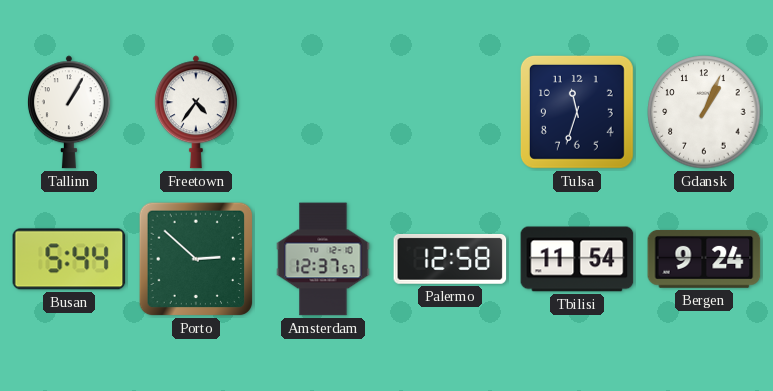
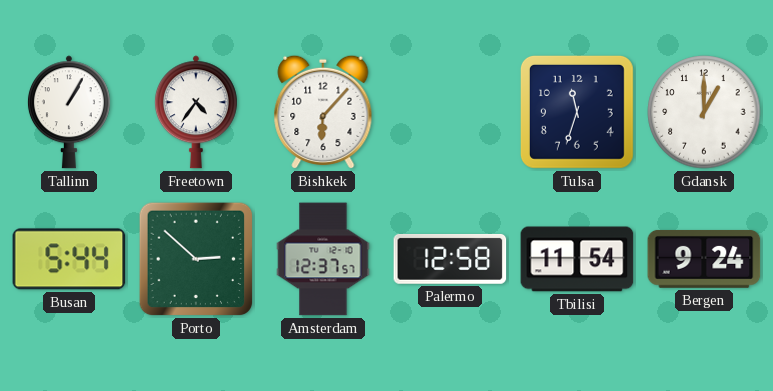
Bishkek: none -> 6:07 (323, 112)
Gdansk: 1:04 -> 1:00 (704, 112)
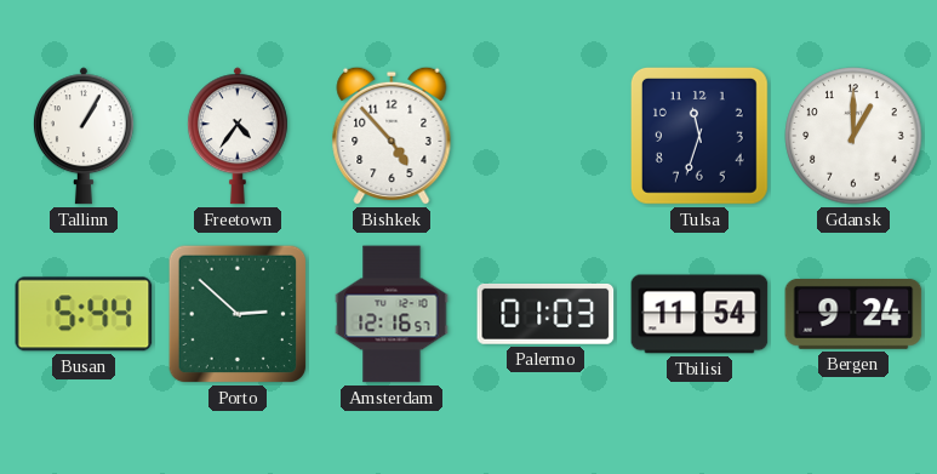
Bishkek: 6:07 -> 4:53 (392, 136)
Amsterdam: 12:37 -> 12:16 (392, 314)
Palermo: 12:58 -> 01:03 (545, 314)
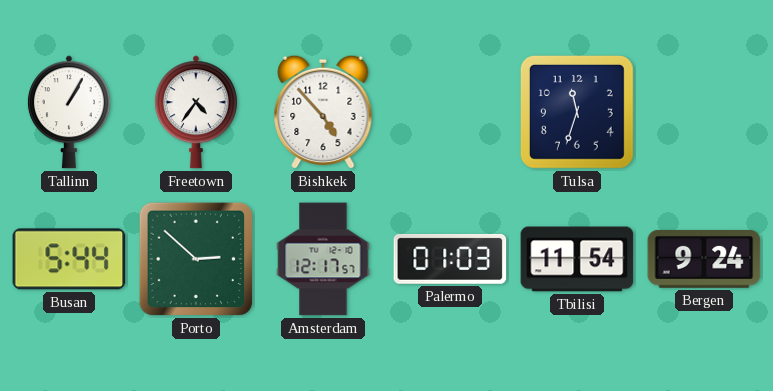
Gdansk: 1:00 -> none (853, 136)
Amsterdam: 12:16 -> 12:17 (323, 259)
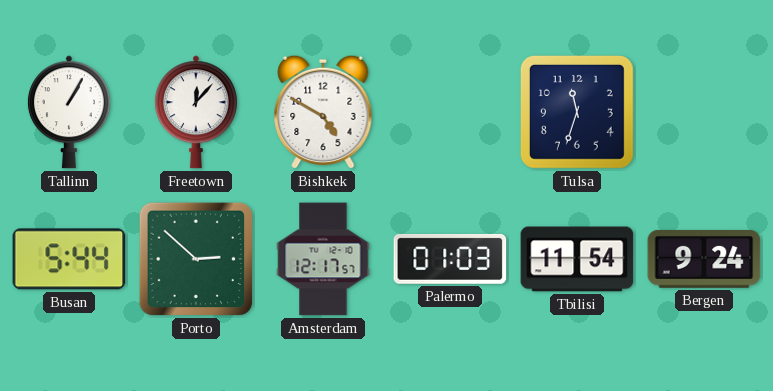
Freetown: 4:36 -> 12:07 (196, 112)
Bishkek: 4:53 -> 4:50 (323, 112)
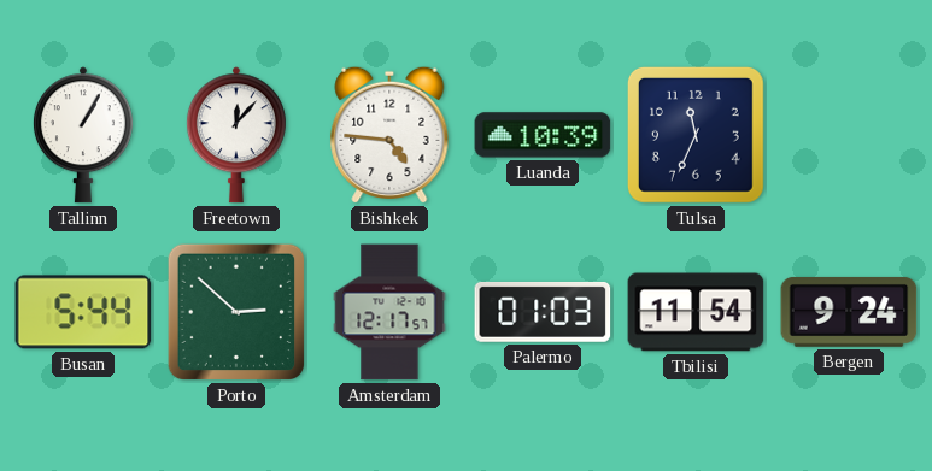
Bishkek: 4:50 -> 4:46 (389, 135)
Luanda: none -> 10:39 (543, 135)
Tulsa: 11:33 -> 11:34 (696, 135)
